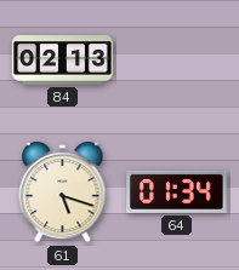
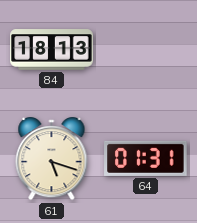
84: 02:13 -> 18:13 (52, 50)
64: 01:34 -> 01:31 (146, 158)
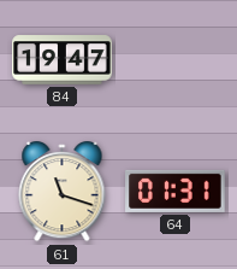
84: 18:13 -> 19:47 (63, 60)
61: 5:18 -> 11:18 (63, 193)
